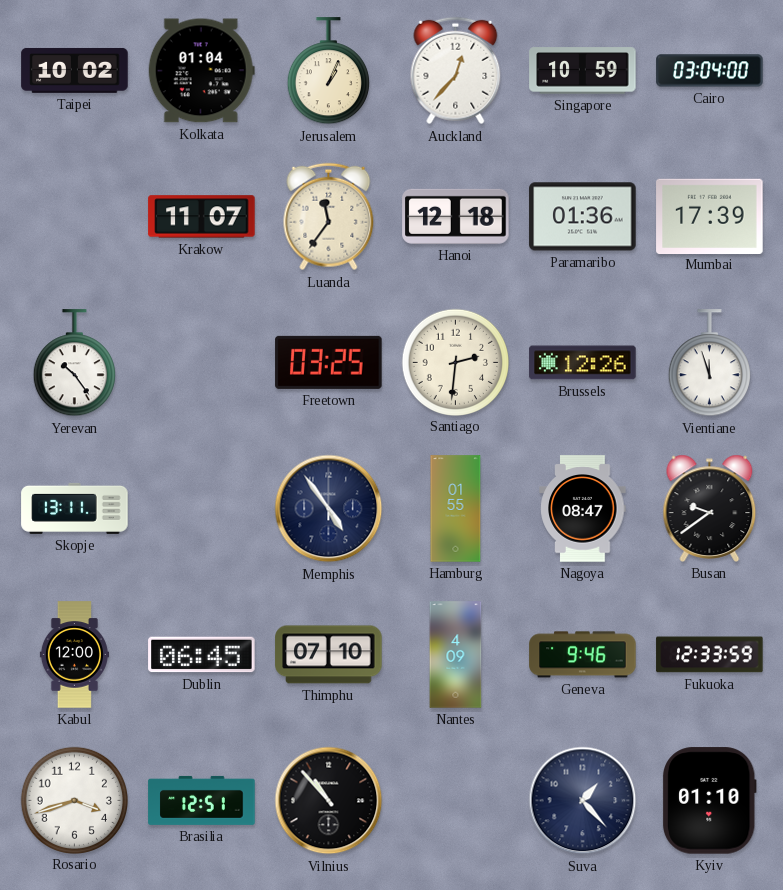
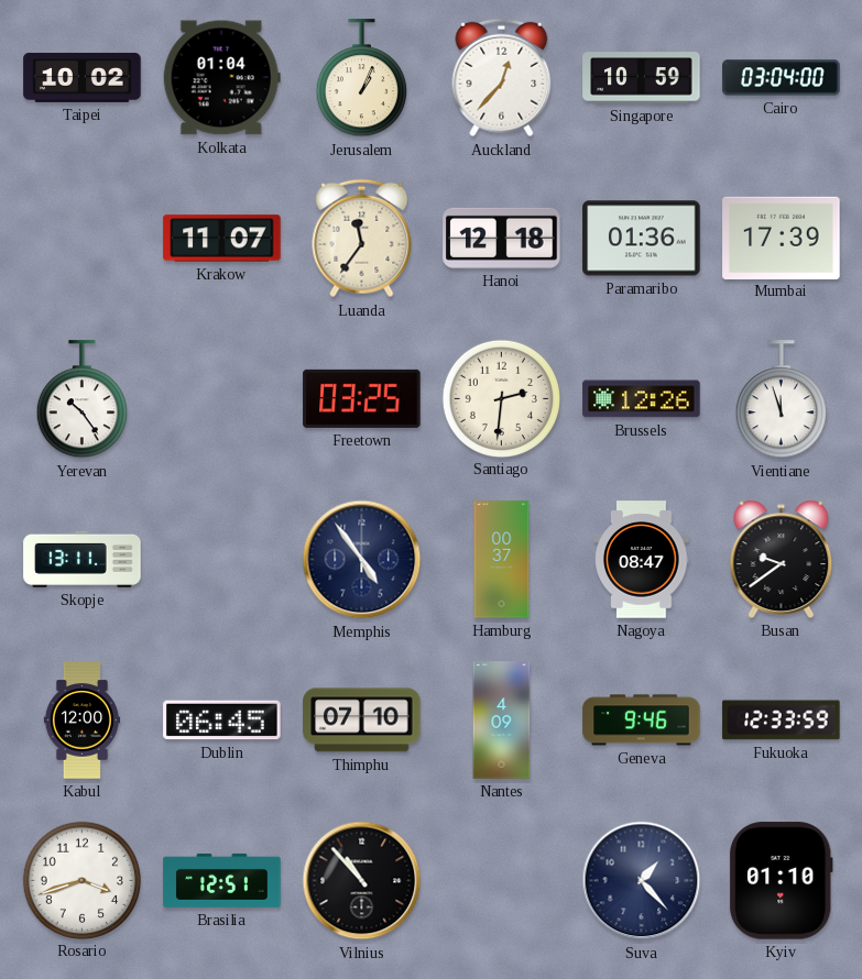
Hamburg: 01:55 -> 00:37 (502, 560)
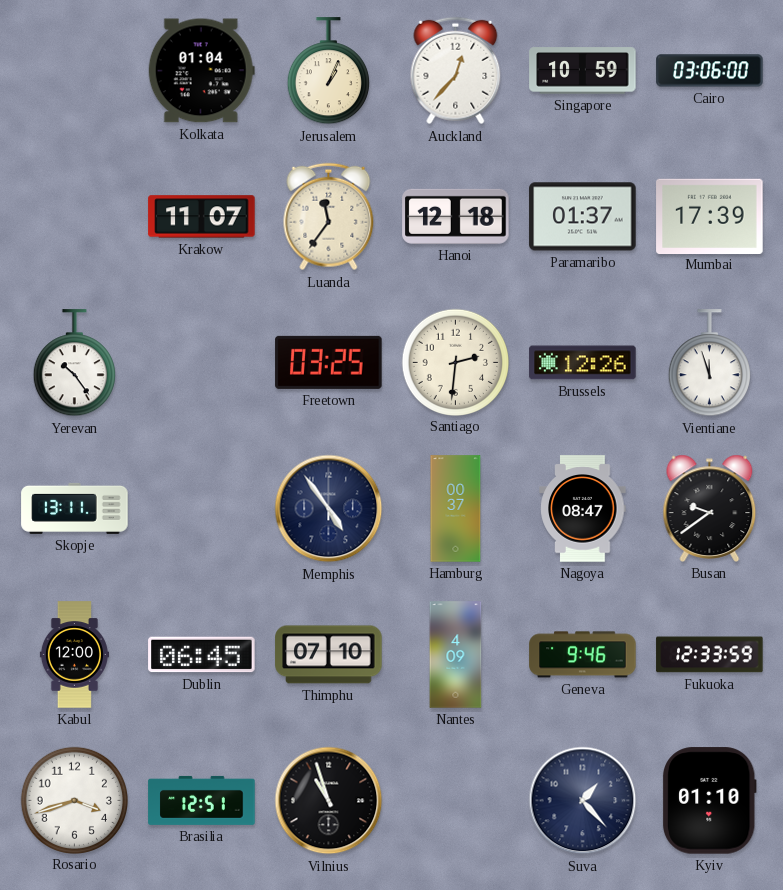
Taipei: 10:02 -> none (83, 77)
Cairo: 03:04 -> 03:06 (710, 71)
Paramaribo: 01:36 -> 01:37 (583, 217)
Vilnius: 10:53 -> 10:57 (329, 801)
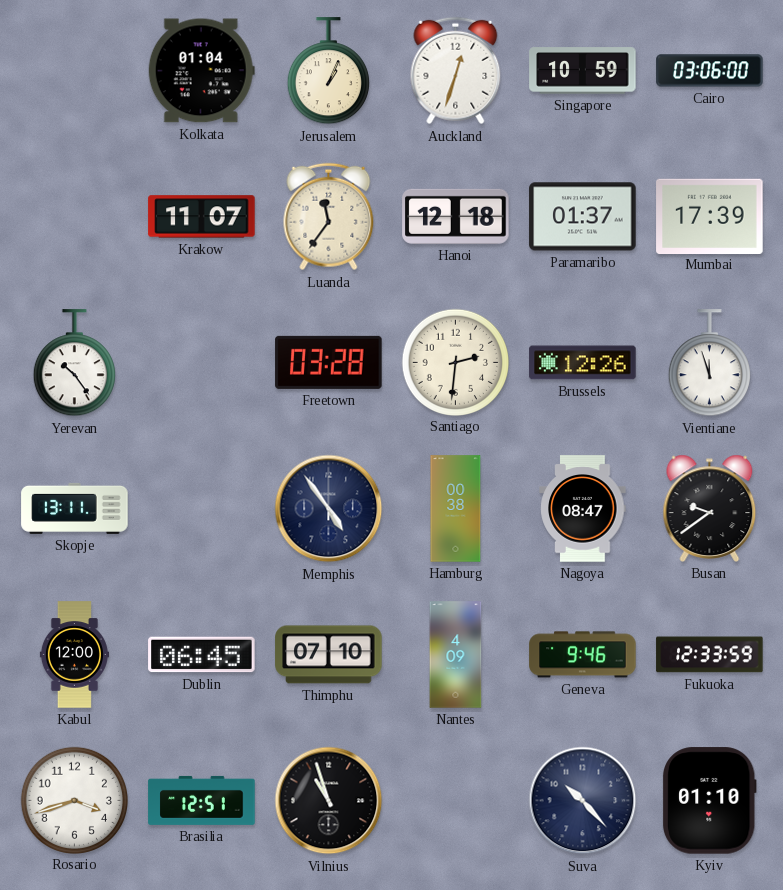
Auckland: 12:37 -> 12:33 (456, 71)
Freetown: 03:25 -> 03:28 (329, 362)
Hamburg: 00:37 -> 00:38 (456, 509)
Suva: 1:23 -> 10:23 (583, 801)
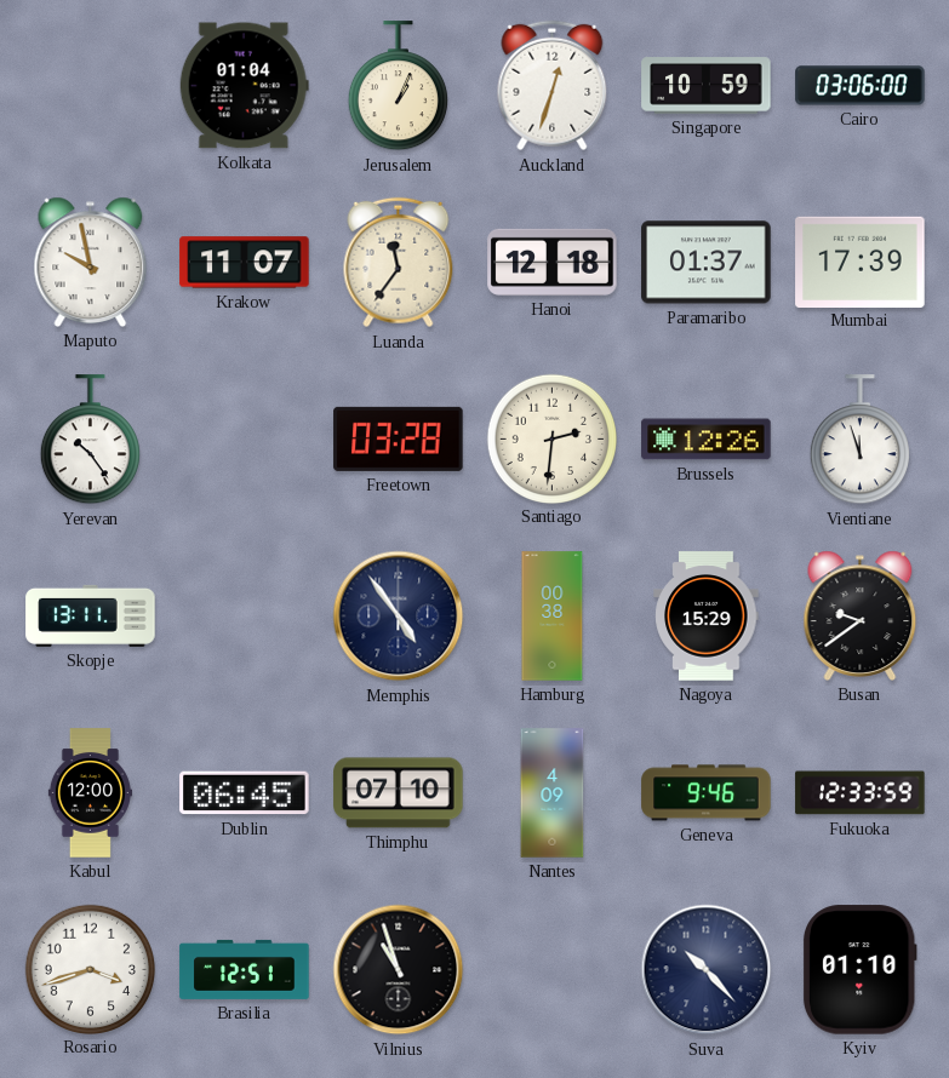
Maputo: none -> 9:58 (91, 262)
Nagoya: 08:47 -> 15:29 (707, 617)
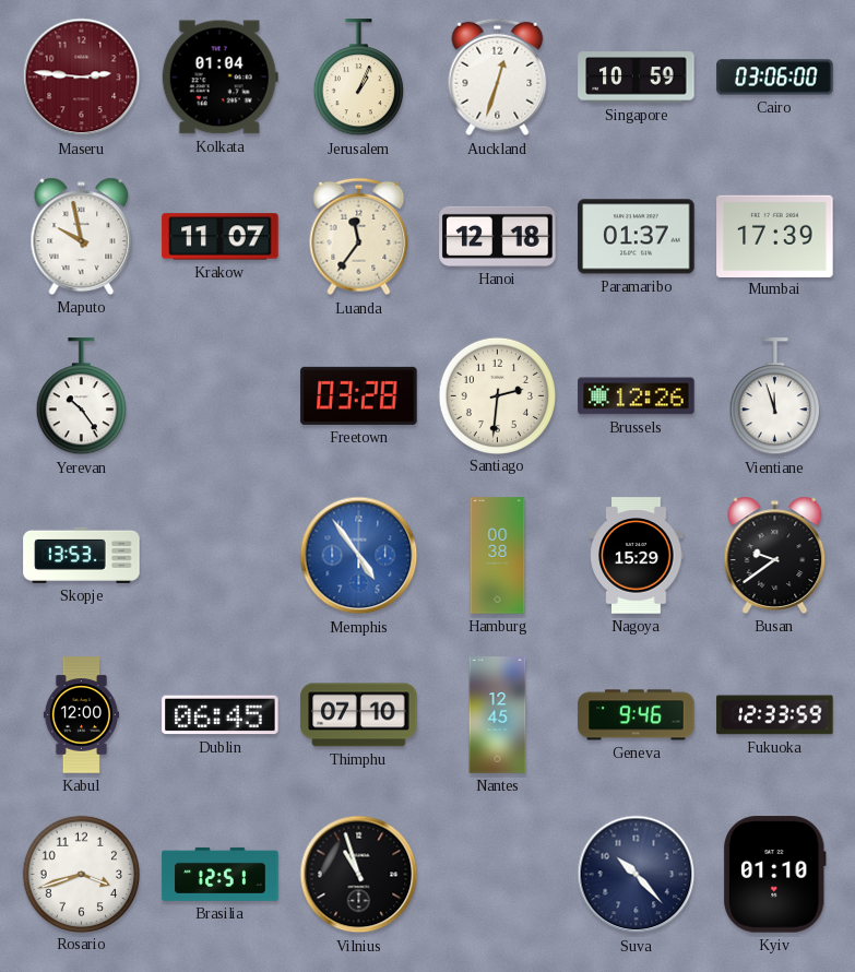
Maseru: none -> 2:46 (82, 78)
Skopje: 13:11 -> 13:53 (82, 555)
Memphis dial: navy -> blue (359, 556)
Nantes: 4:09 -> 12:45 (498, 715)
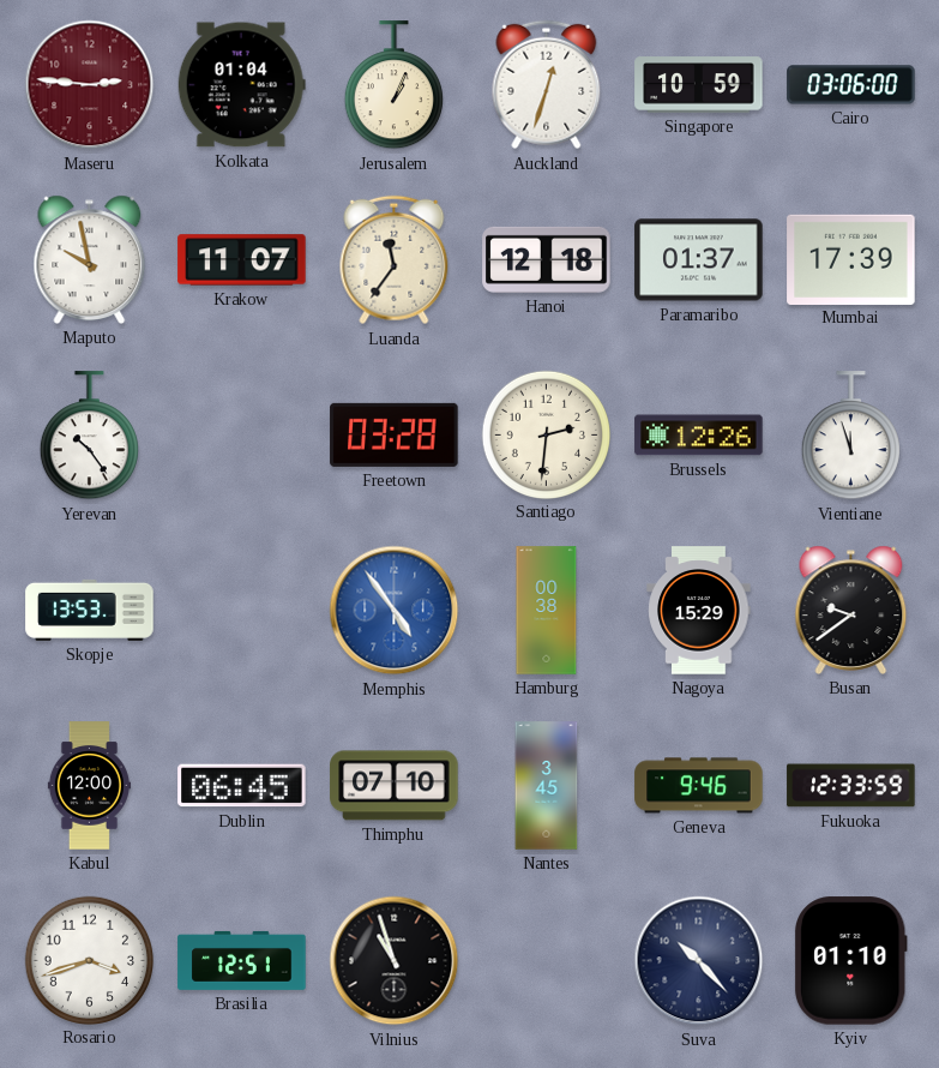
Nantes: 12:45 -> 3:45 (547, 786)
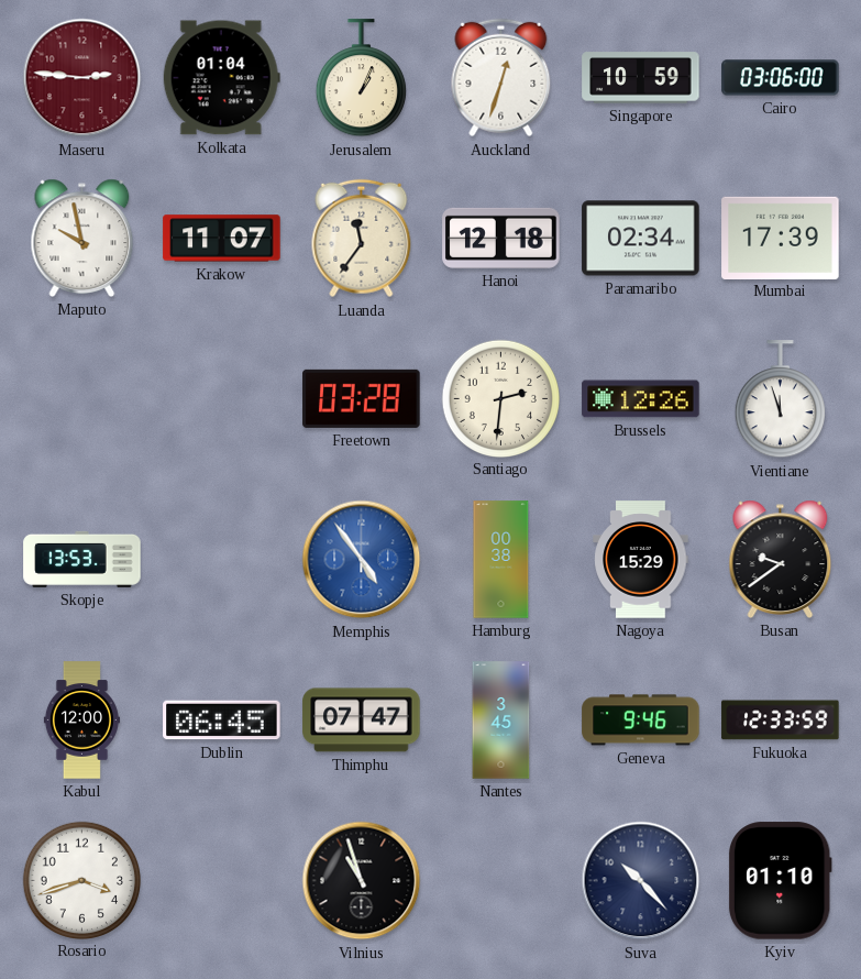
Paramaribo: 01:37 -> 02:34 (641, 239)
Yerevan: 10:24 -> none (89, 436)
Thimphu: 07:10 -> 07:47 (362, 721)
Brasilia: 12:51 -> none (242, 960)
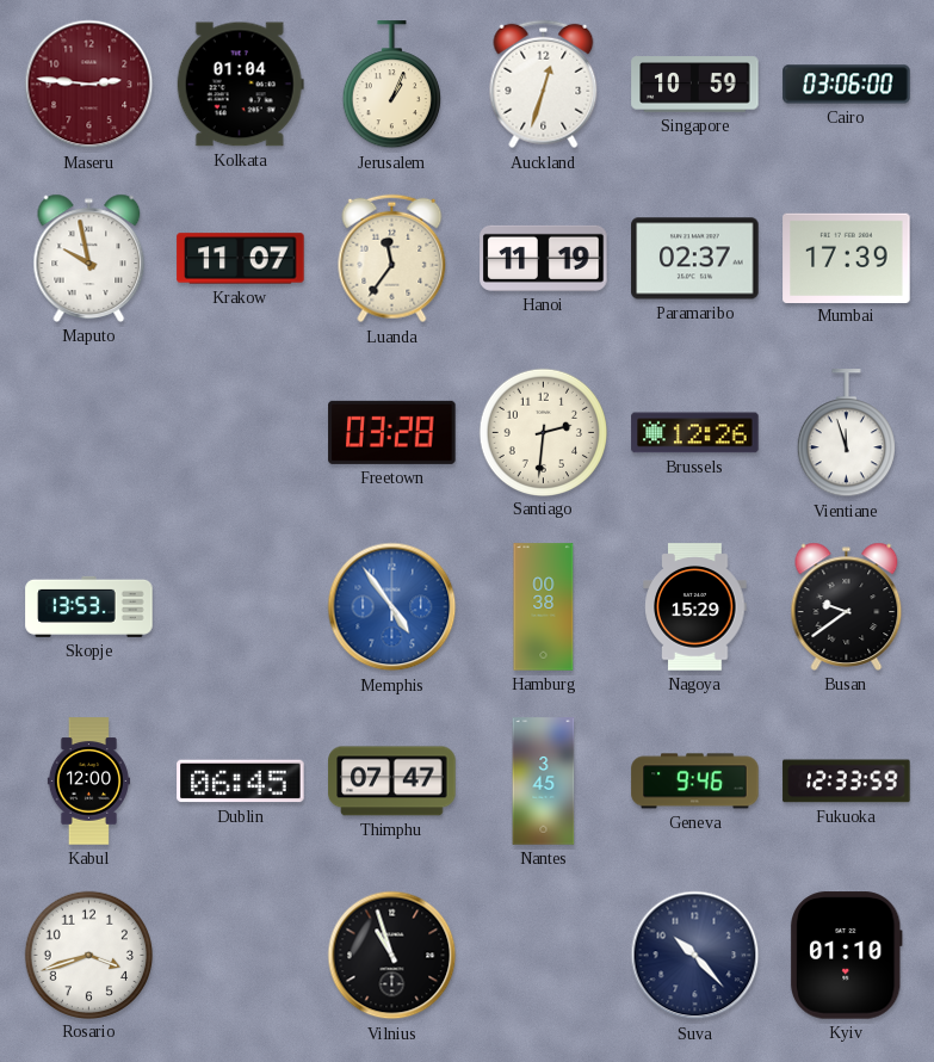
Hanoi: 12:18 -> 11:19 (544, 258)
Paramaribo: 02:34 -> 02:37 (695, 259)
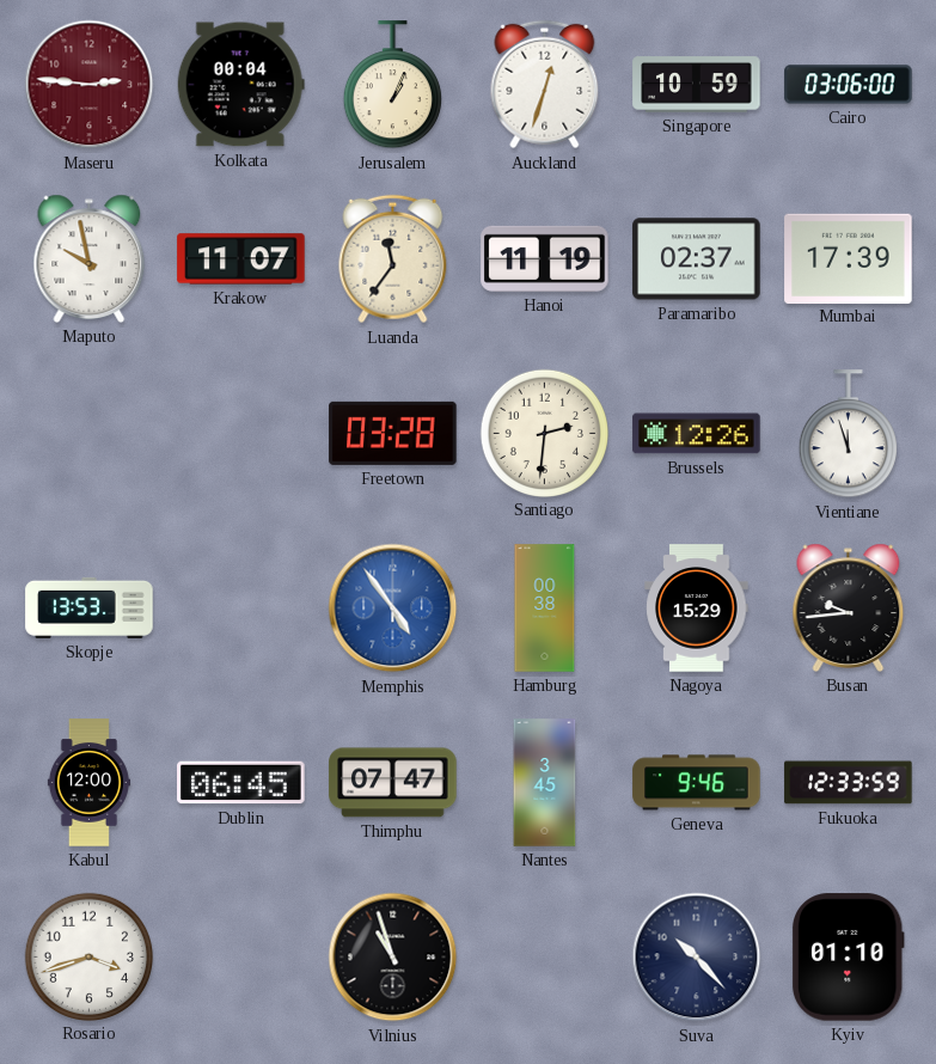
Kolkata: 01:04 -> 00:04 (240, 85)
Busan: 9:39 -> 9:44 (849, 607)
